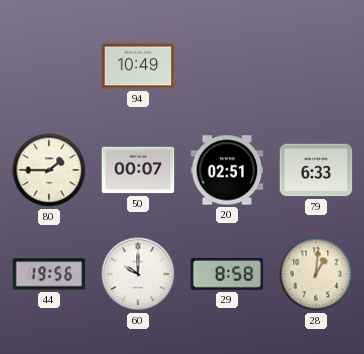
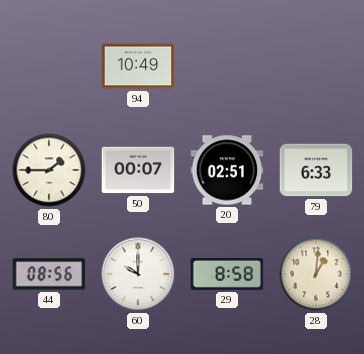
44: 19:56 -> 08:56 (49, 274)
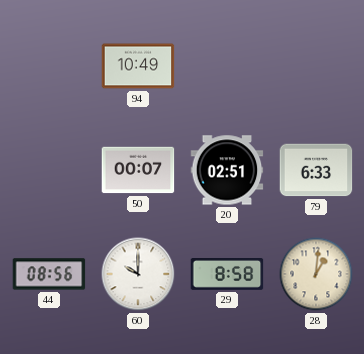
80: 1:45 -> none (49, 170)
